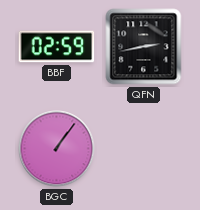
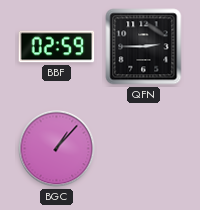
QFN: 2:43 -> 2:45 (144, 47)
BGC: 1:06 -> 1:07 (57, 149)
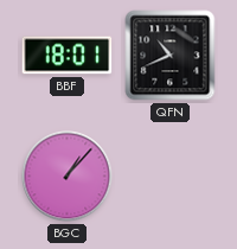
BBF: 02:59 -> 18:01 (68, 56)
QFN: 2:45 -> 10:41 (171, 56)
